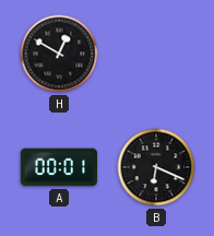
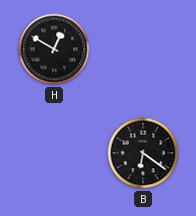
A: 00:01 -> none (58, 167)
B: 6:19 -> 6:21 (143, 153)
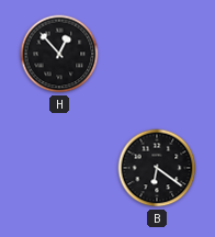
H: 12:50 -> 12:53 (59, 54)
